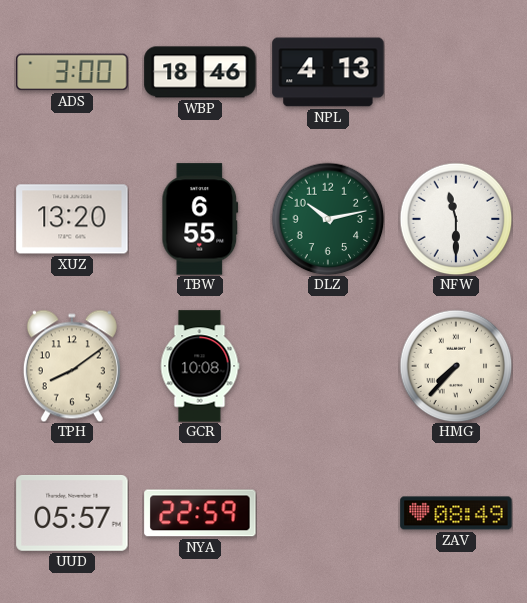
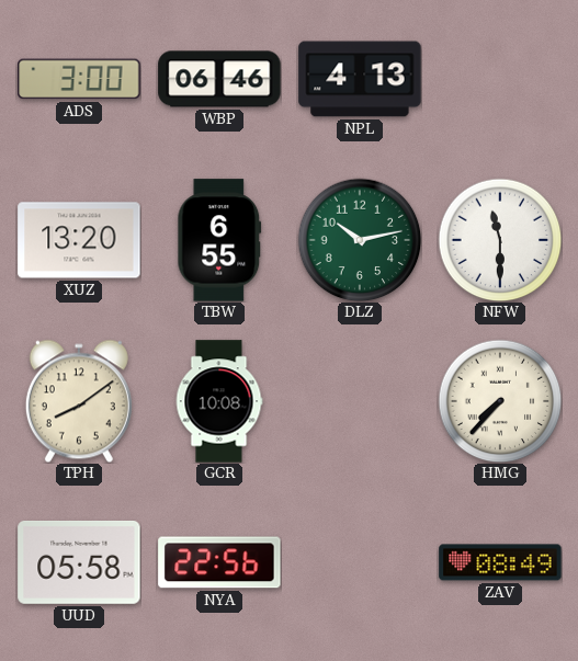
WBP: 18:46 -> 06:46 (219, 79)
UUD: 05:57 -> 05:58 (79, 562)
NYA: 22:59 -> 22:56 (219, 562)
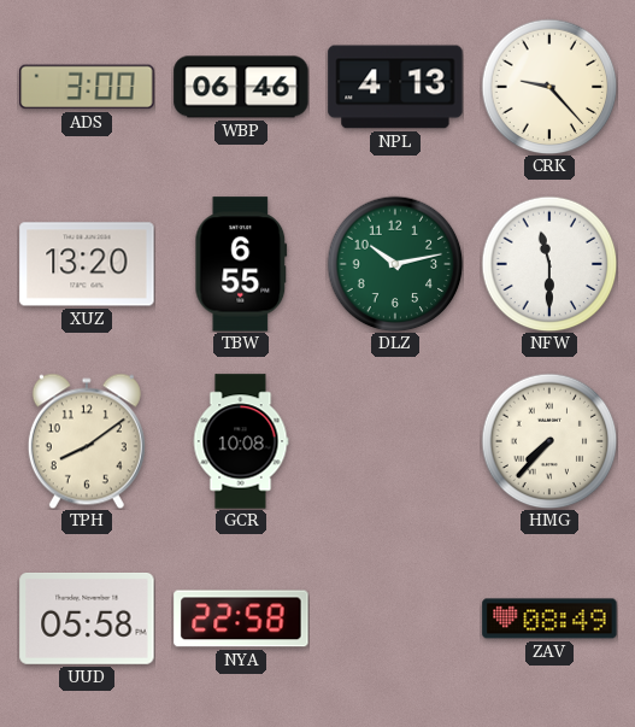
CRK: none -> 9:23 (549, 87)
NYA: 22:56 -> 22:58 (241, 618)
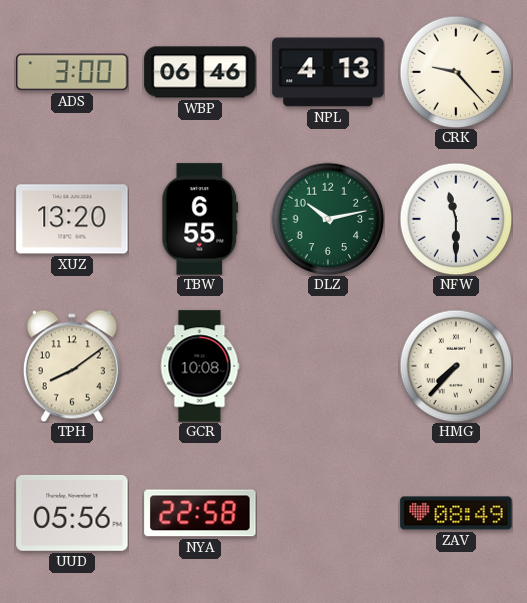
UUD: 05:58 -> 05:56 (72, 513)
